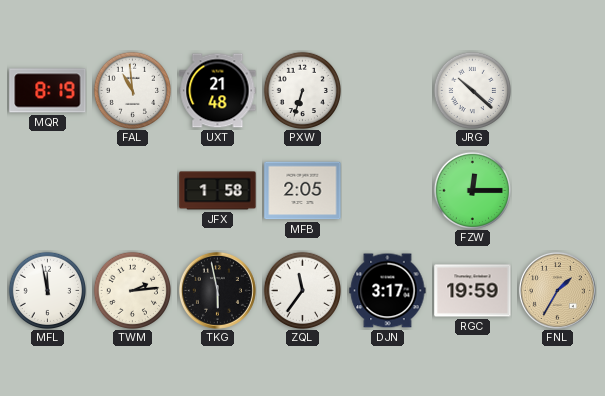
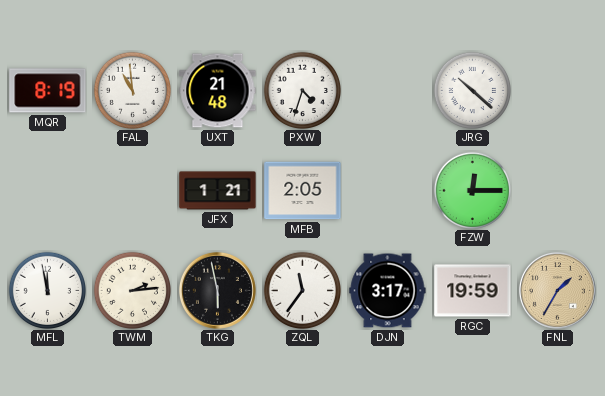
PXW: 6:33 -> 4:33 (302, 90)
JFX: 1:58 -> 1:21 (218, 191)
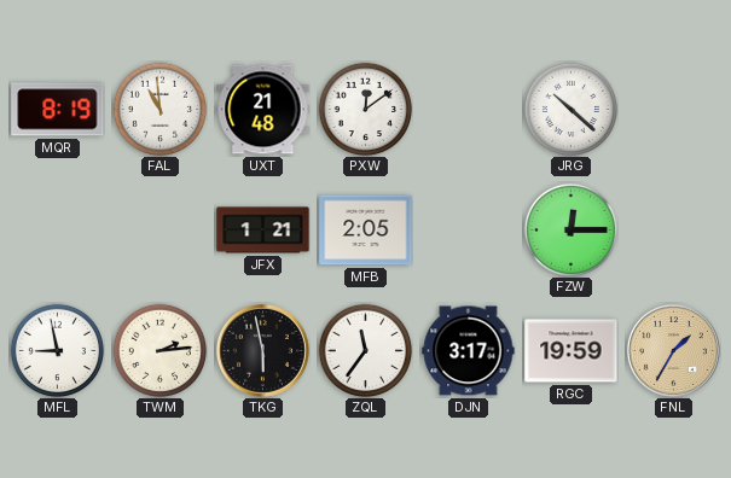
PXW: 4:33 -> 12:09 (365, 109)
MFL: 11:58 -> 8:58 (57, 350)
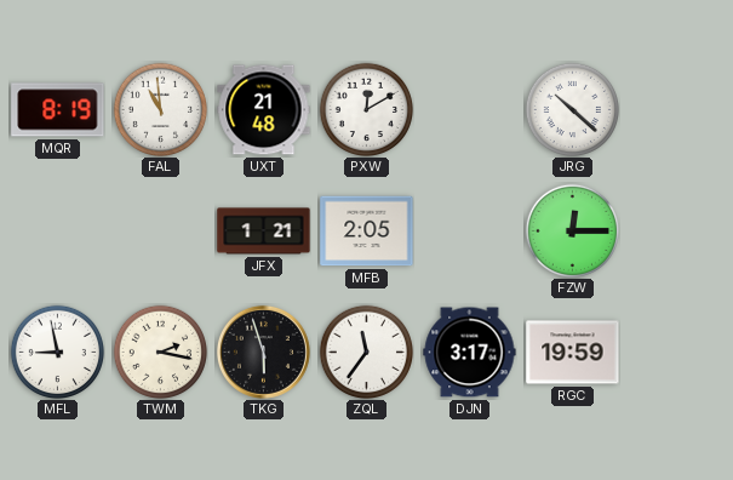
PXW: 12:09 -> 12:10 (366, 109)
TWM: 2:14 -> 2:17 (160, 352)
TKG: 5:58 -> 5:57 (263, 352)
FNL: 1:35 -> none (673, 350)
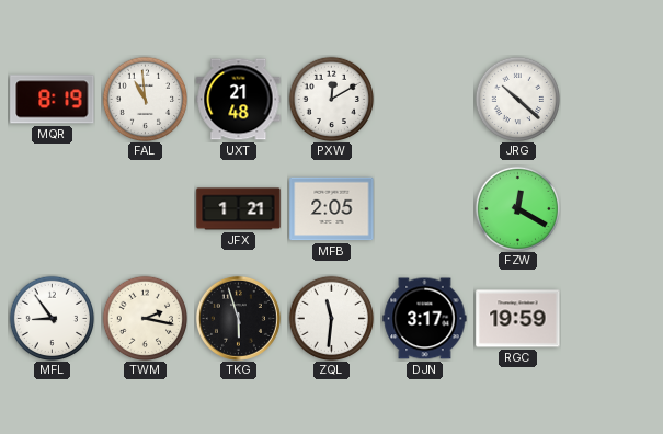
FZW: 12:15 -> 12:20 (517, 208)
MFL: 8:58 -> 8:54 (52, 318)
ZQL: 11:36 -> 11:31 (331, 318)
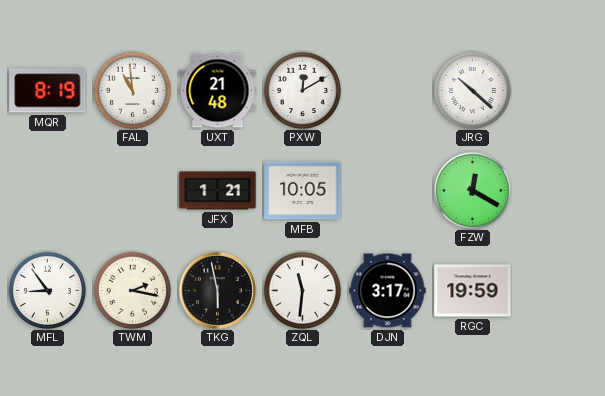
MFB: 2:05 -> 10:05 (303, 191)
TKG: 5:57 -> 5:58 (217, 290)
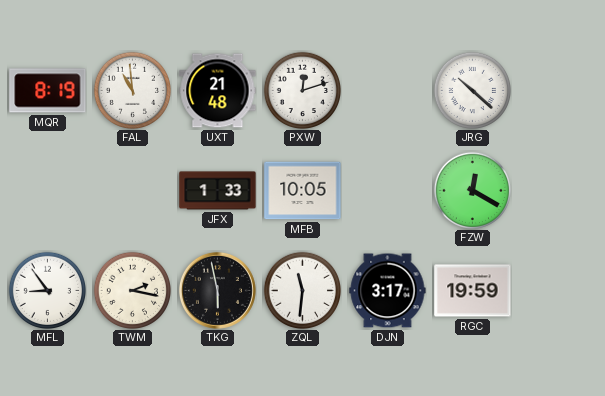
PXW: 12:10 -> 12:12 (302, 90)
JFX: 1:21 -> 1:33 (218, 191)
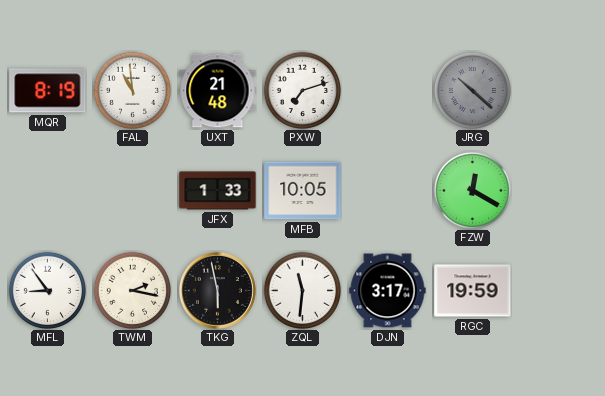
PXW: 12:12 -> 7:12 (302, 90)
JRG dial: white -> grey (472, 90)
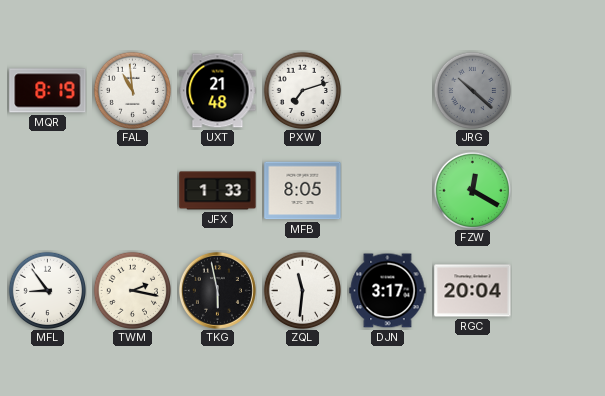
MFB: 10:05 -> 8:05 (303, 191)
RGC: 19:59 -> 20:04 (473, 291)
